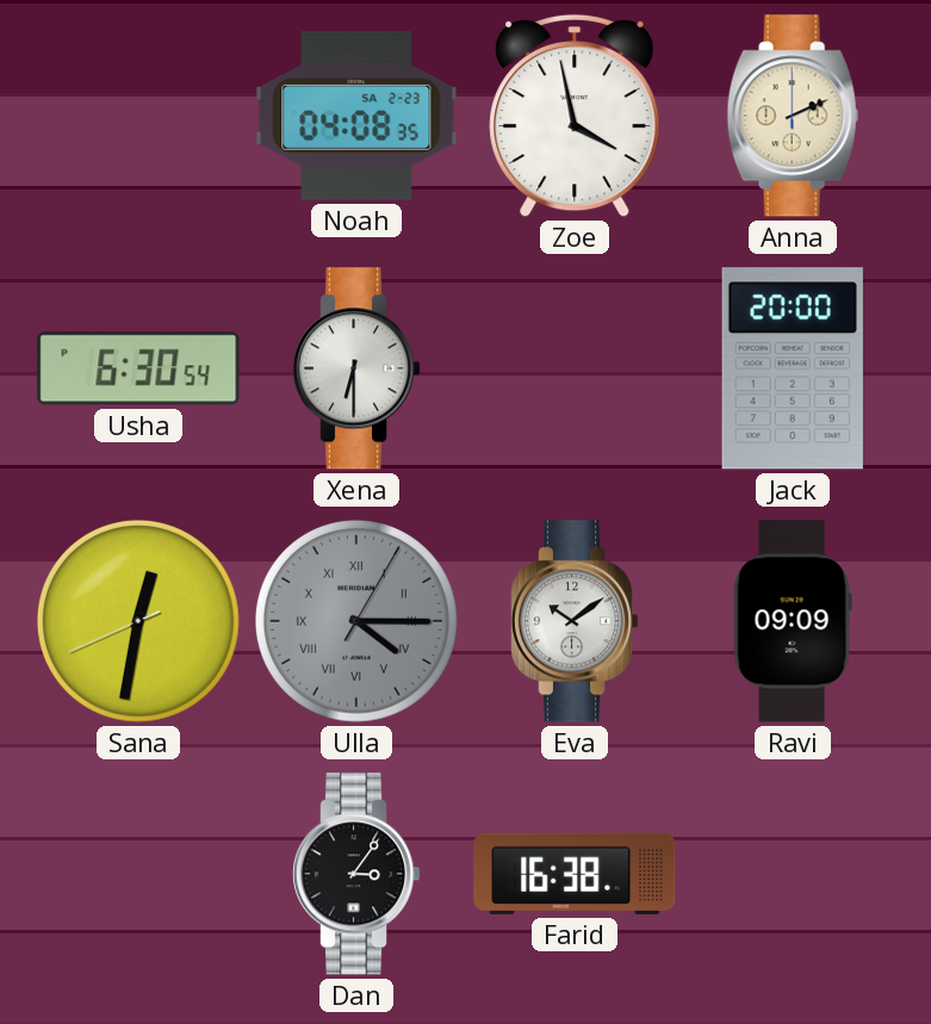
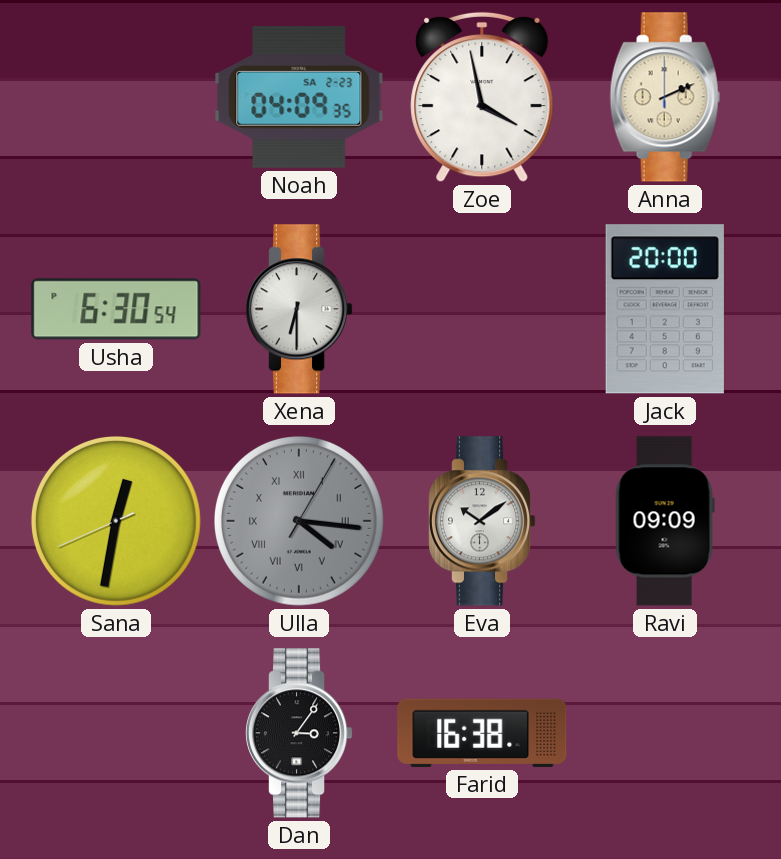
Noah: 04:08 -> 04:09 (299, 97)
Ulla: 4:15 -> 4:16 (299, 521)
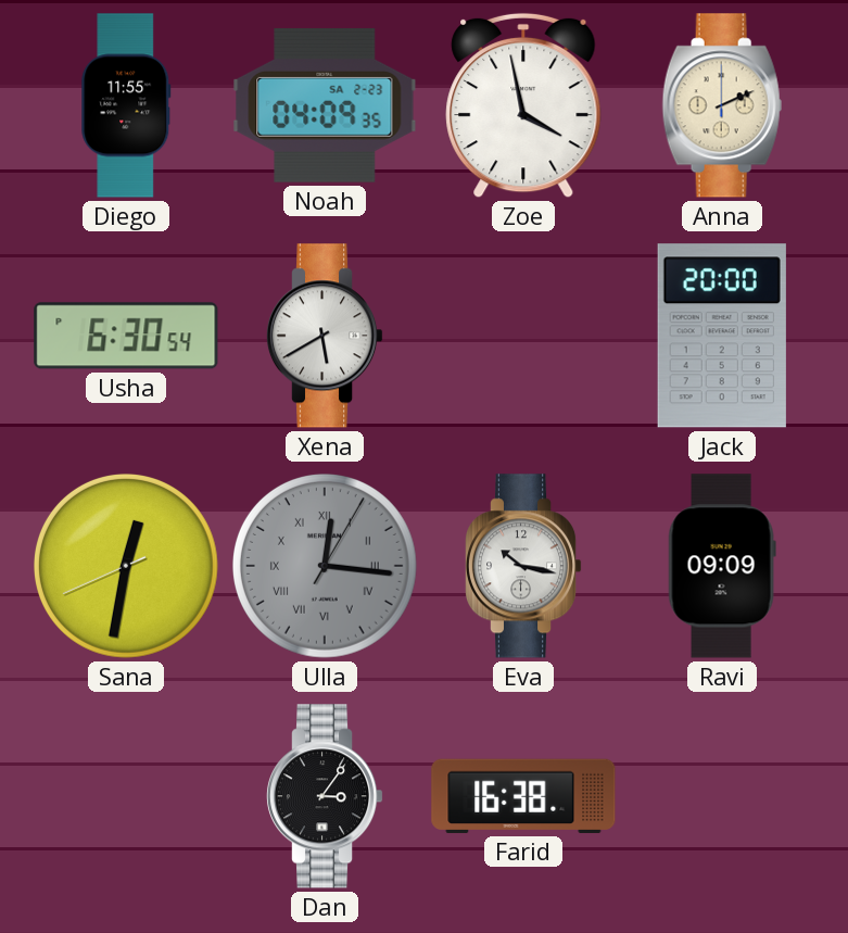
Diego: none -> 11:55 (126, 105)
Xena: 6:30 -> 5:40 (325, 336)
Ulla: 4:16 -> 12:16 (325, 566)
Eva: 10:09 -> 10:17 (523, 566)
